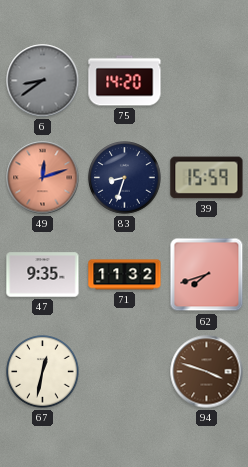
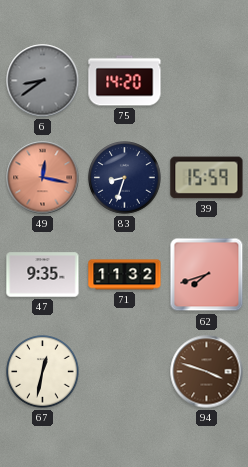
49: 12:12 -> 12:17 (43, 178)
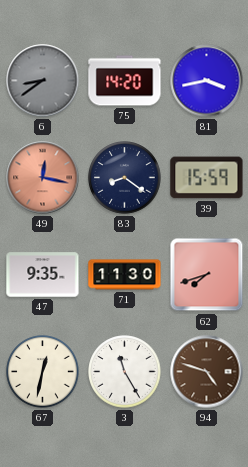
81: none -> 3:43 (207, 81)
83: 8:33 -> 8:21 (125, 178)
71: 11:32 -> 11:30 (125, 275)
3: none -> 11:25 (125, 372)
94: 3:48 -> 4:48 (207, 372)
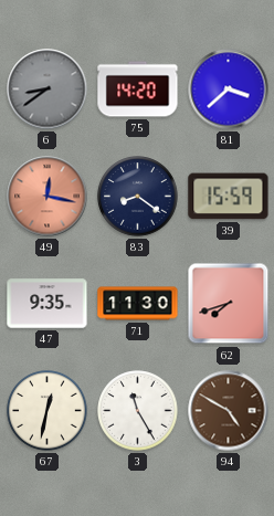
81: 3:43 -> 3:38 (229, 89)
94: 4:48 -> 4:50 (229, 411)
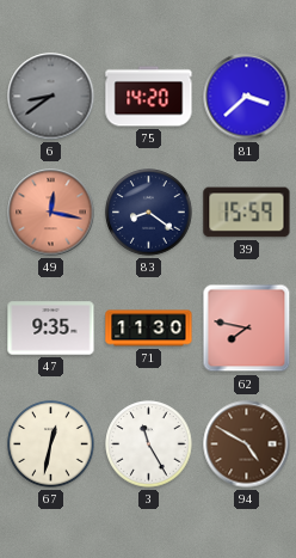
62: 7:42 -> 7:47 (247, 329)
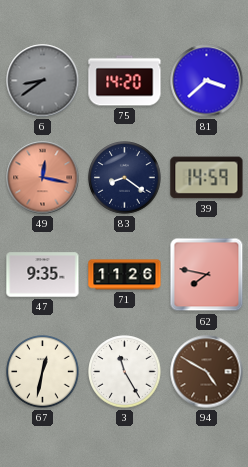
39: 15:59 -> 14:59 (207, 178)
71: 11:30 -> 11:26 (125, 275)
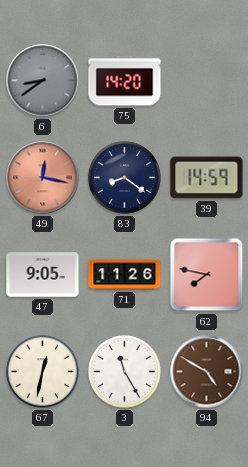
81: 3:38 -> none (207, 81)
47: 9:35 -> 9:05 (43, 275)
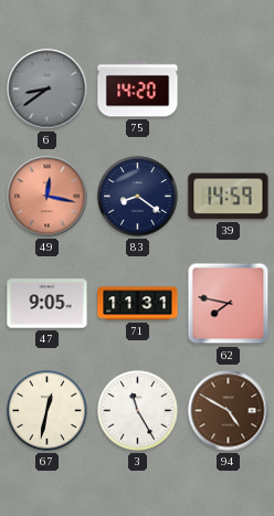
71: 11:26 -> 11:31 (138, 304)
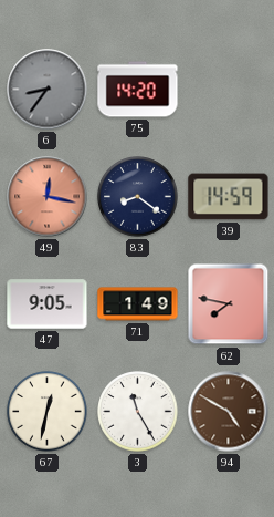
6: 8:39 -> 8:36 (48, 90)
71: 11:31 -> 1:49 (138, 304)
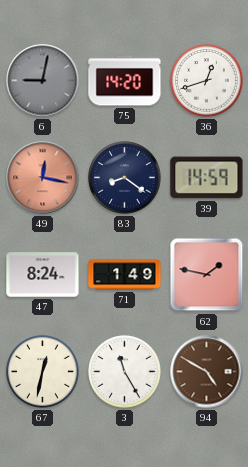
6: 8:36 -> 9:02 (43, 81)
36: none -> 12:42 (207, 81)
47: 9:05 -> 8:24 (43, 275)
62: 7:47 -> 1:47 (207, 275)
